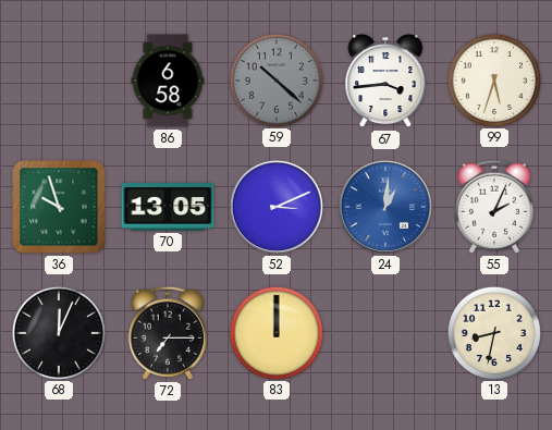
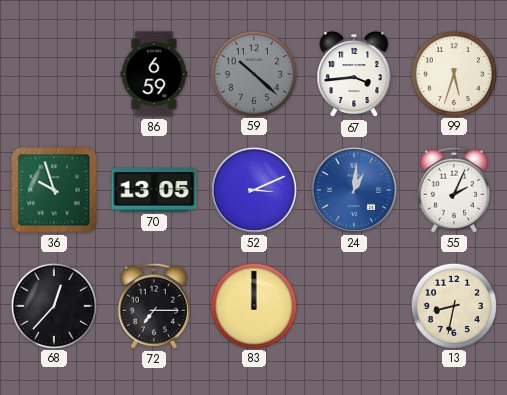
86: 6:58 -> 6:59 (154, 74)
68: 12:04 -> 12:37 (53, 305)
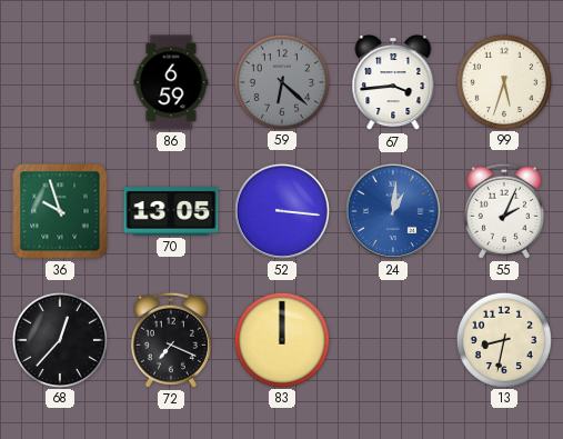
59: 10:22 -> 6:22 (281, 81)
52: 3:11 -> 3:16 (282, 211)
72: 7:15 -> 7:19 (171, 340)
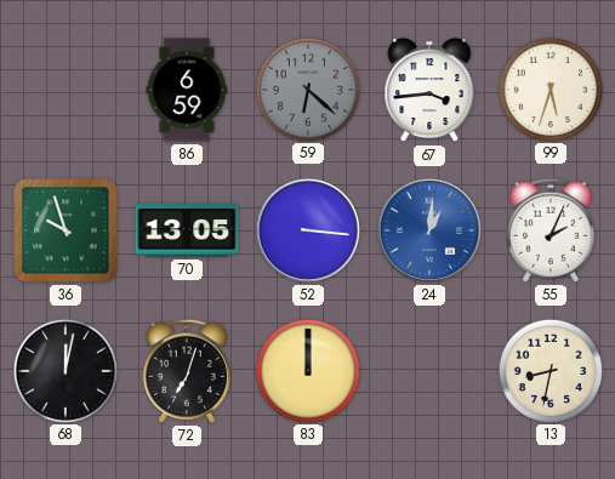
68: 12:37 -> 12:02 (64, 370)
72: 7:19 -> 7:03 (187, 371)
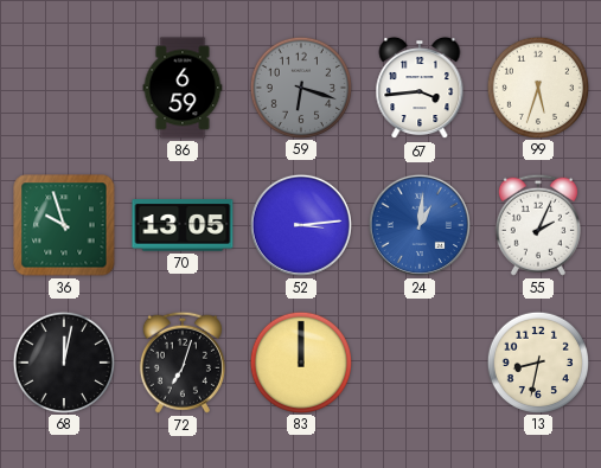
59: 6:22 -> 6:18 (300, 86)
52: 3:16 -> 3:14 (301, 225)
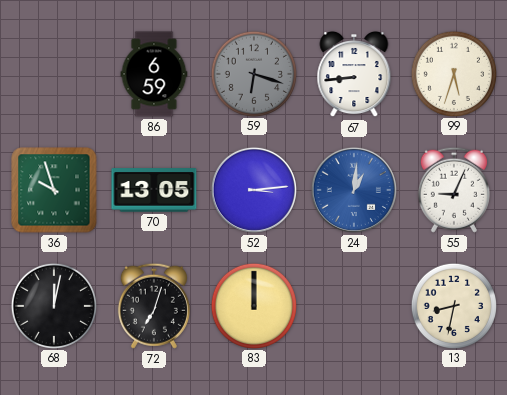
67: 3:44 -> 8:44 (354, 74)
55: 2:04 -> 9:04 (454, 190)
